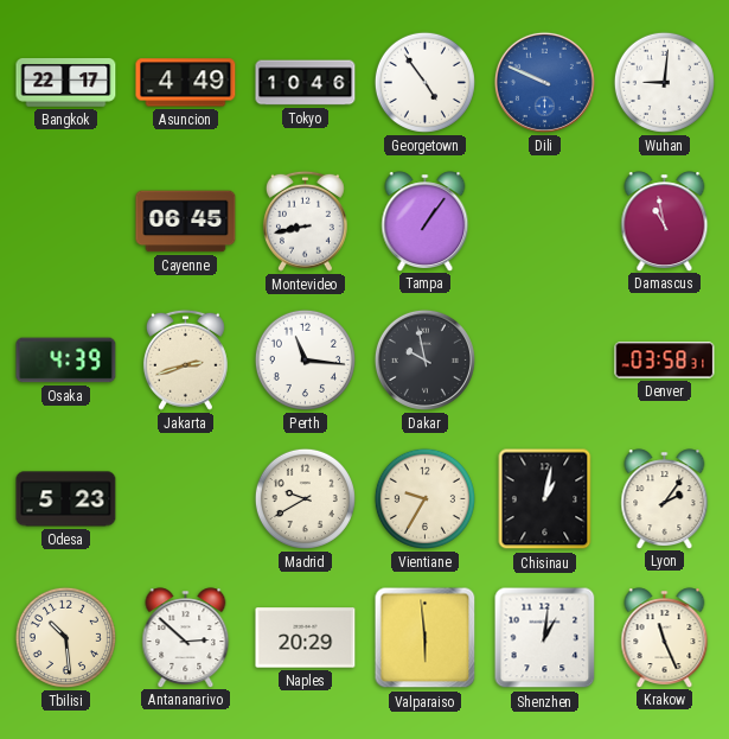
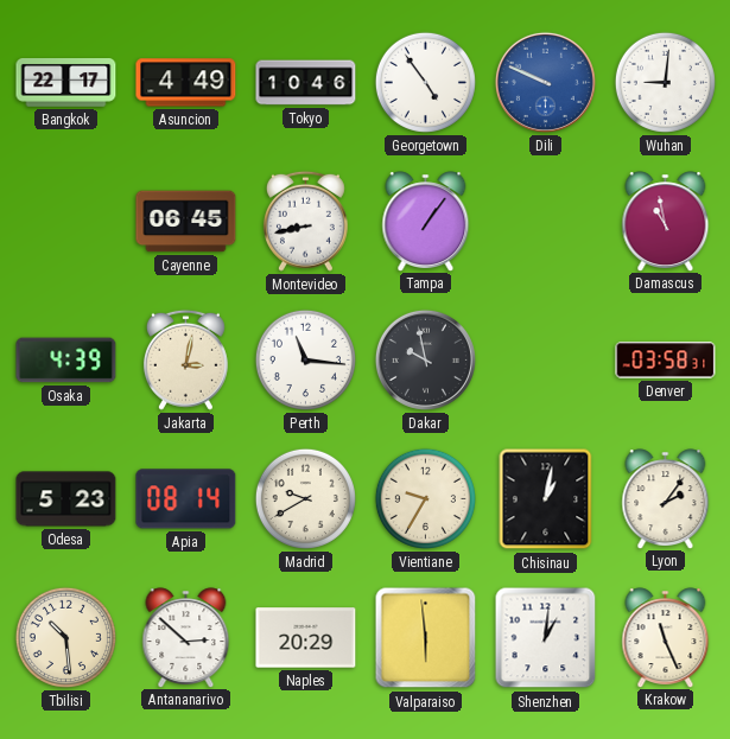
Jakarta: 2:42 -> 3:02 (185, 359)
Apia: none -> 08:14 (186, 499)
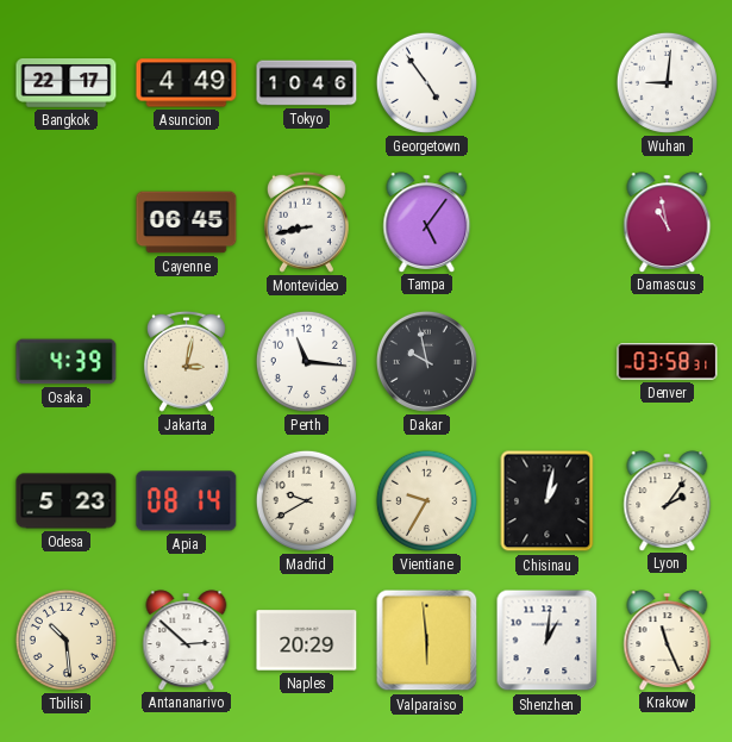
Dili: 9:49 -> none (545, 82)
Tampa: 1:06 -> 5:06 (427, 222)
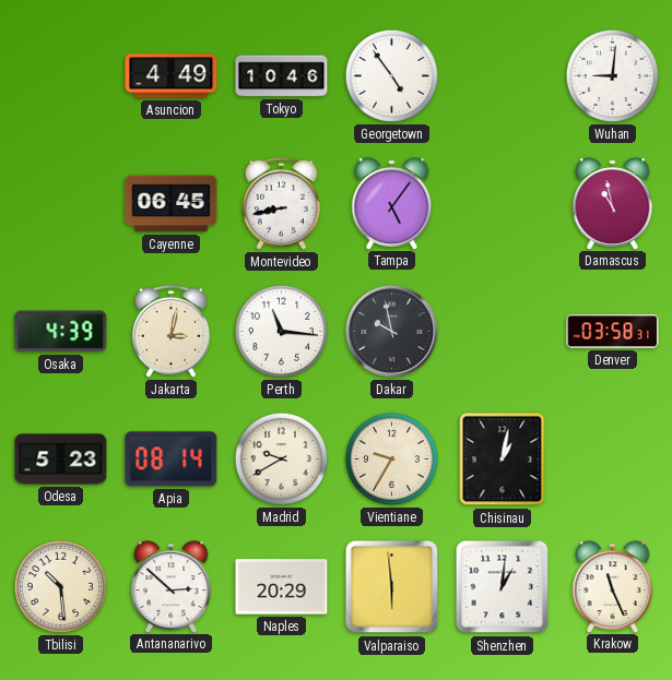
Bangkok: 22:17 -> none (67, 83)
Lyon: 2:06 -> none (668, 500)
